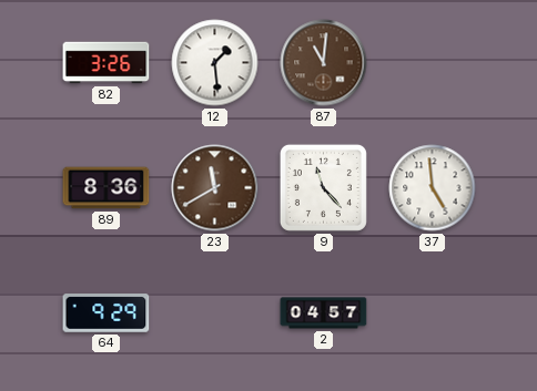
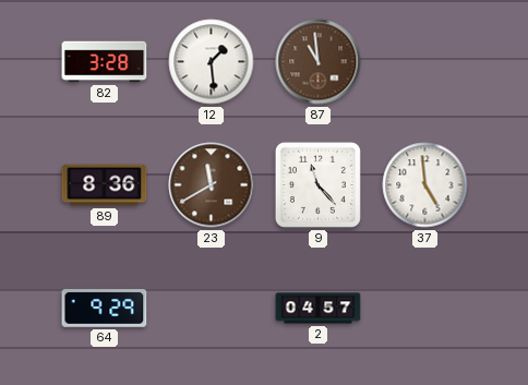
82: 3:26 -> 3:28 (105, 62)
87: 11:01 -> 10:59 (319, 62)
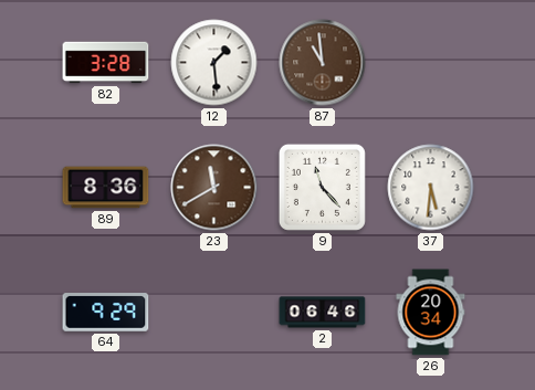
37: 4:59 -> 5:31 (431, 188)
2: 04:57 -> 06:46 (323, 313)
26: none -> 20:34 (431, 313)
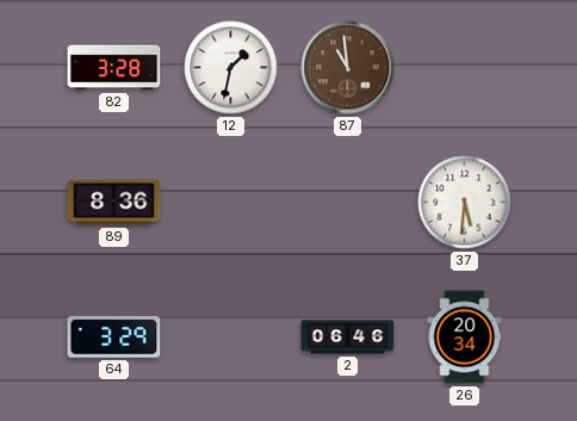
12: 1:29 -> 1:32 (231, 68)
23: 11:40 -> none (214, 188)
9: 11:23 -> none (322, 187)
64: 9:29 -> 3:29 (114, 338)
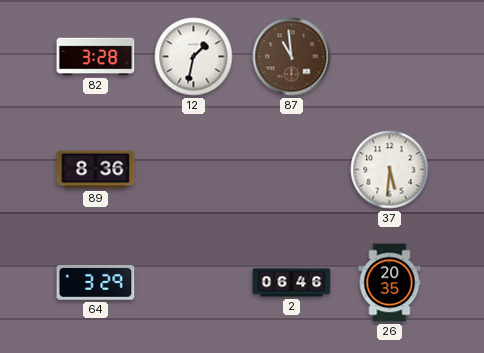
26: 20:34 -> 20:35 (390, 283)
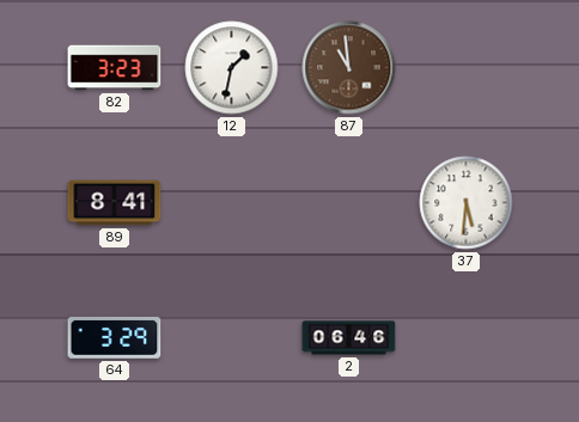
82: 3:28 -> 3:23 (115, 68)
89: 8:36 -> 8:41 (115, 203)
26: 20:35 -> none (390, 283)
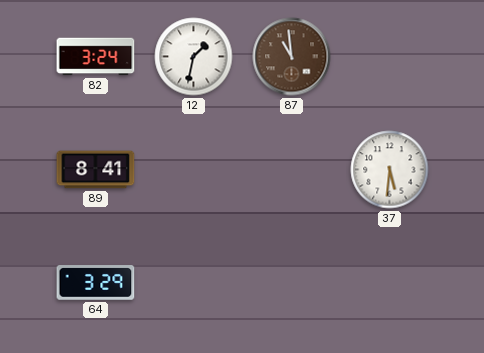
82: 3:23 -> 3:24 (96, 57)
2: 06:46 -> none (349, 338)
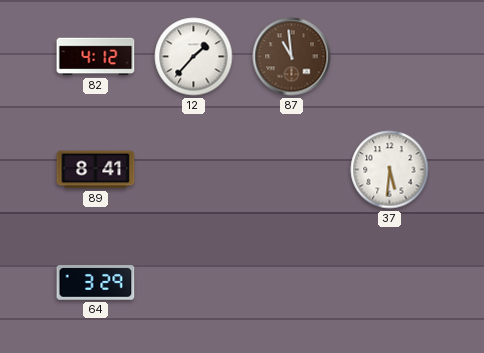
82: 3:24 -> 4:12 (96, 57)
12: 1:32 -> 1:37 (194, 57)
